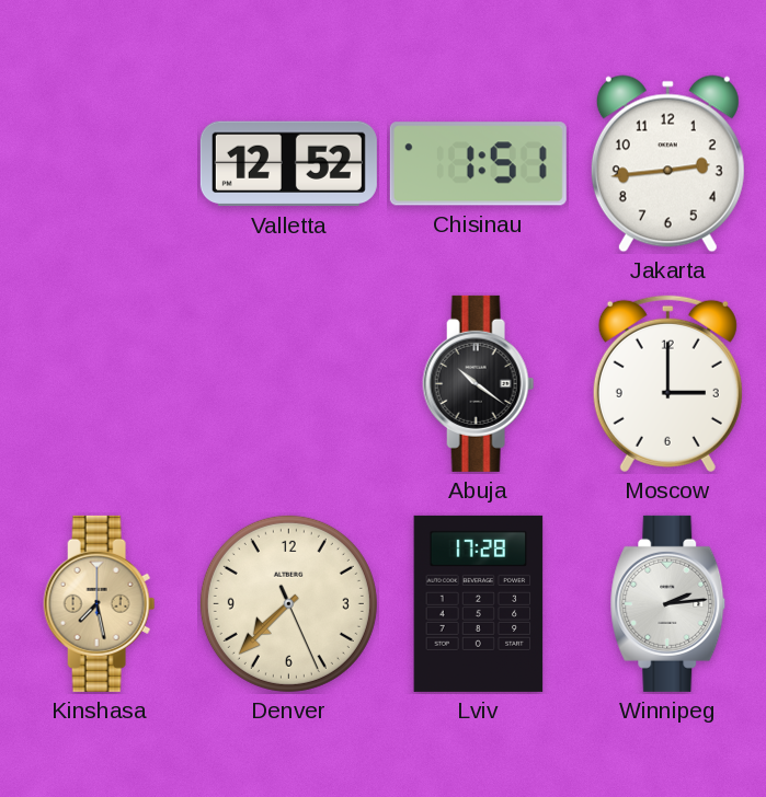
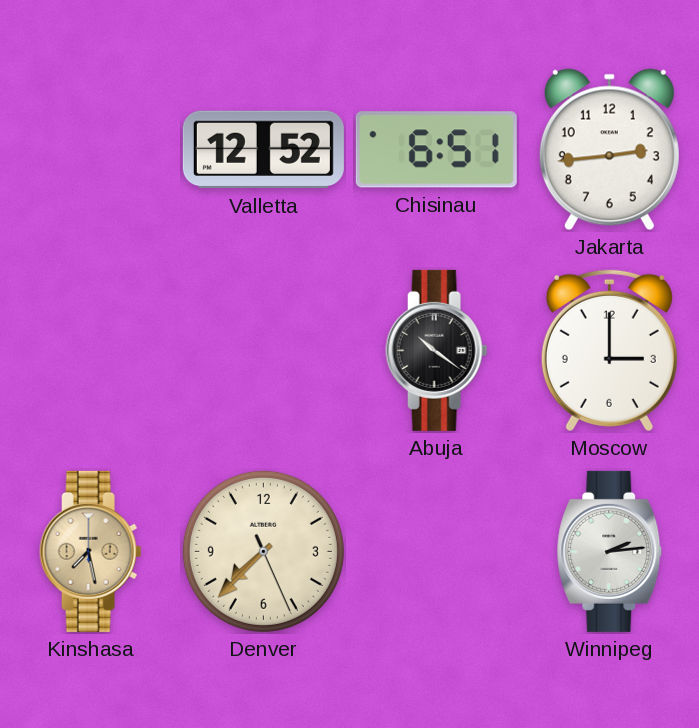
Chisinau: 1:51 -> 6:51 (436, 150)
Lviv: 17:28 -> none (479, 603)
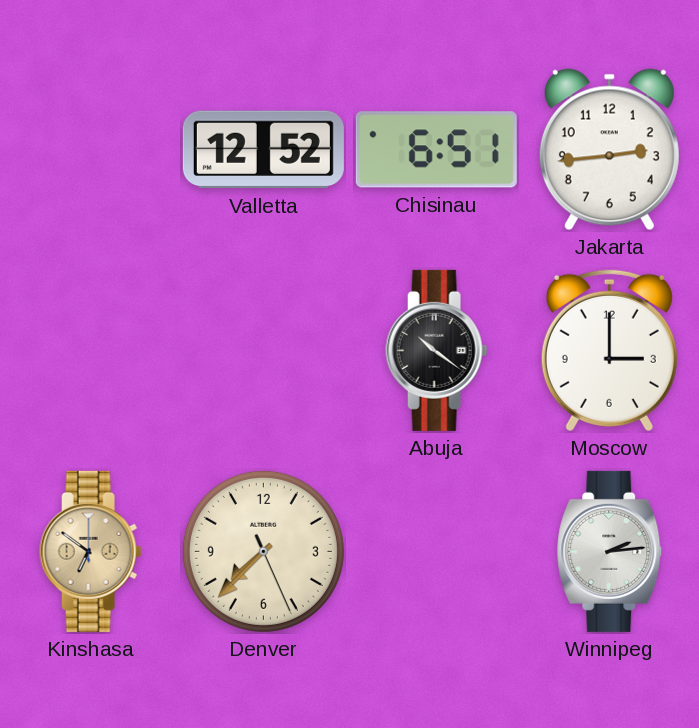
Kinshasa: 7:28 -> 6:51 (91, 551)
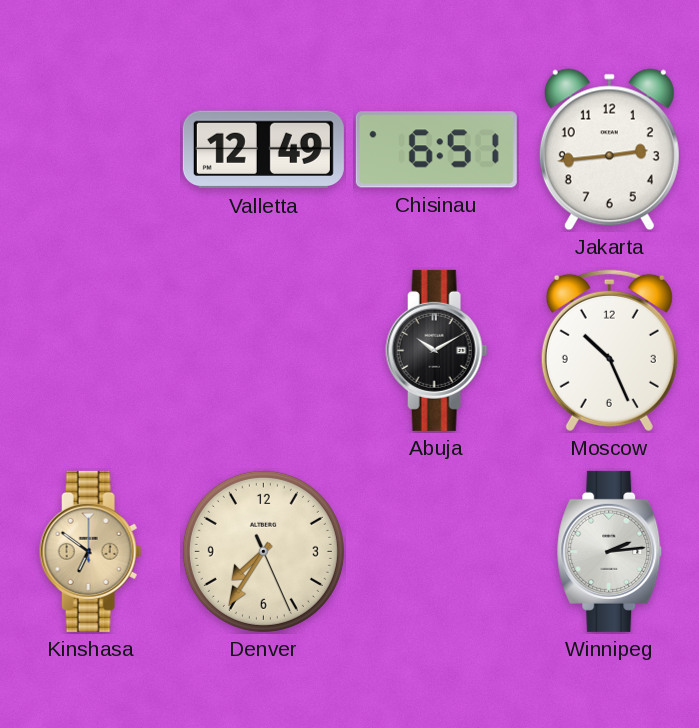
Valletta: 12:52 -> 12:49 (263, 150)
Abuja: 10:21 -> 10:10 (437, 350)
Moscow: 3:00 -> 10:26 (609, 350)
Denver: 7:37 -> 7:35 (263, 551)
